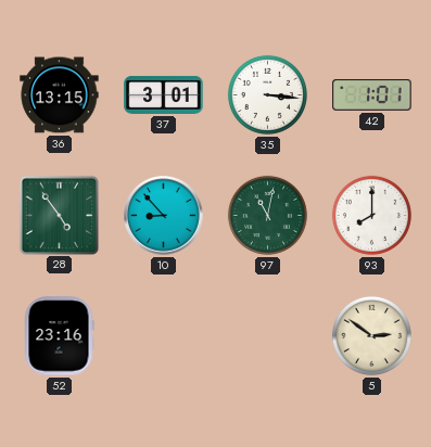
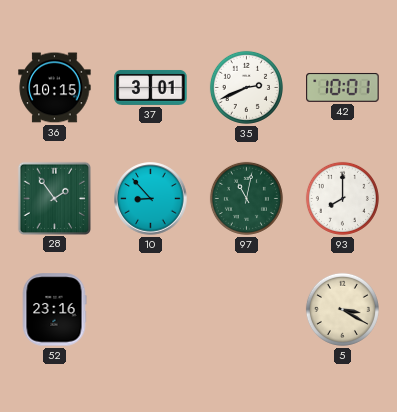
36: 13:15 -> 10:15 (55, 88)
35: 3:16 -> 2:41 (246, 87)
42: 1:01 -> 10:01 (343, 87)
28: 4:54 -> 1:54 (54, 198)
5: 2:51 -> 3:20 (342, 309)
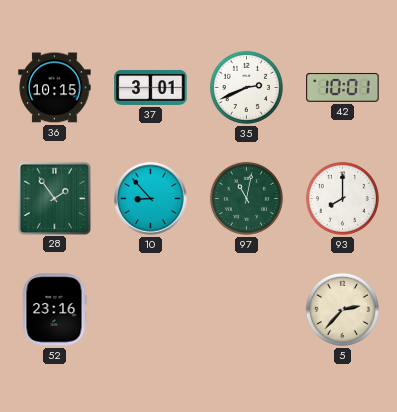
5: 3:20 -> 2:37 (342, 309)
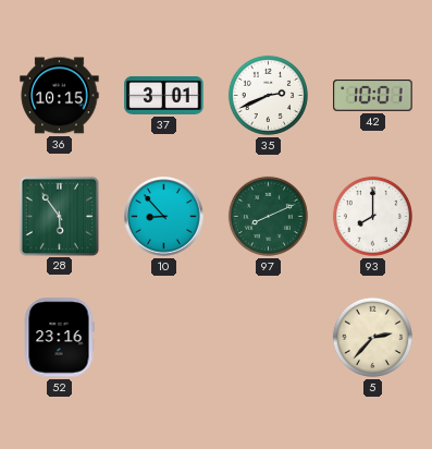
28: 1:54 -> 5:54 (59, 216)
97: 11:02 -> 8:11 (268, 216)
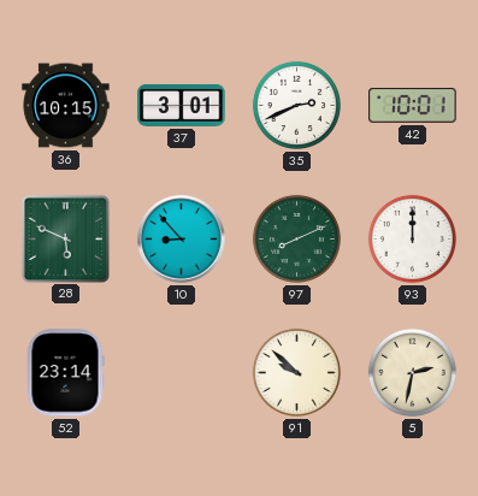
28: 5:54 -> 5:49 (65, 238)
93: 8:00 -> 12:00 (412, 238)
52: 23:16 -> 23:14 (65, 373)
91: none -> 9:52 (296, 372)
5: 2:37 -> 2:32 (412, 372)
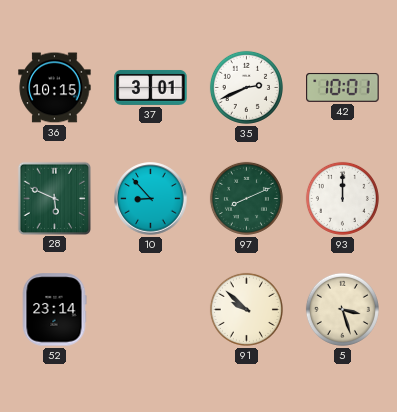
5: 2:32 -> 3:27 (342, 309)
